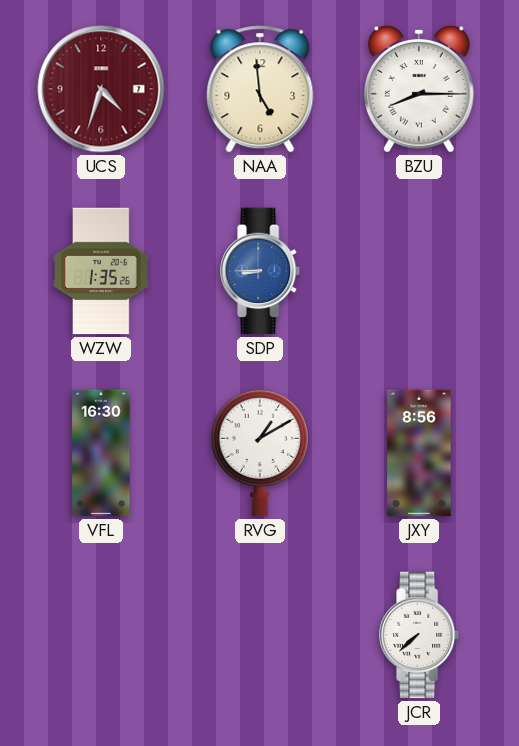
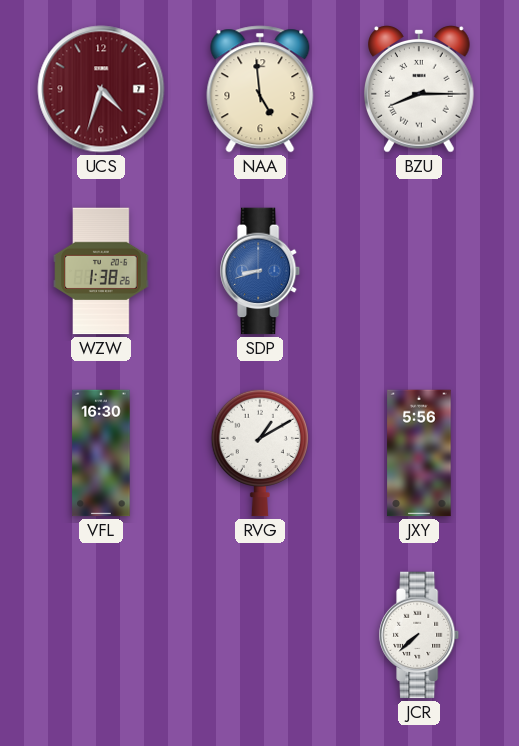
WZW: 1:35 -> 1:38 (101, 271)
SDP: 8:45 -> 8:42 (261, 271)
JXY: 8:56 -> 5:56 (419, 453)
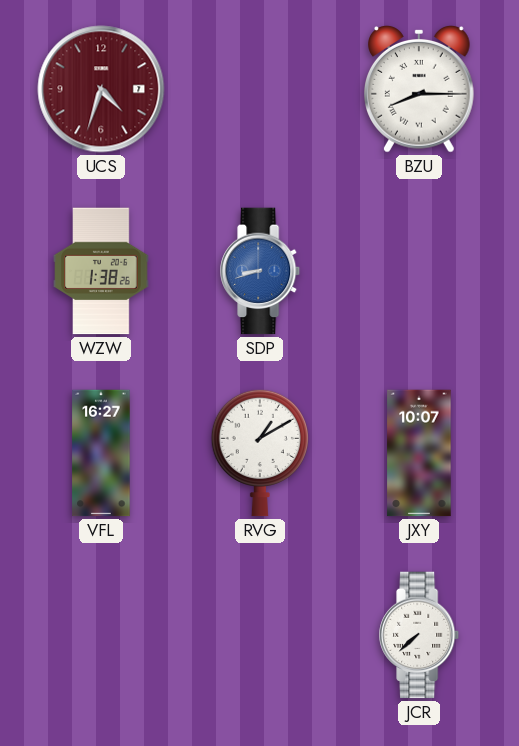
NAA: 4:59 -> none (260, 89)
VFL: 16:30 -> 16:27 (101, 453)
JXY: 5:56 -> 10:07 (419, 453)
